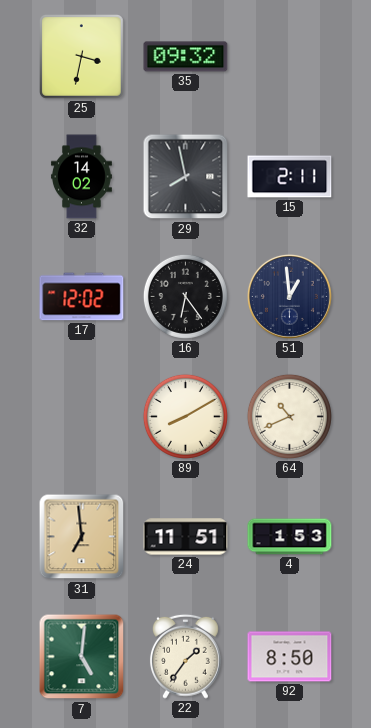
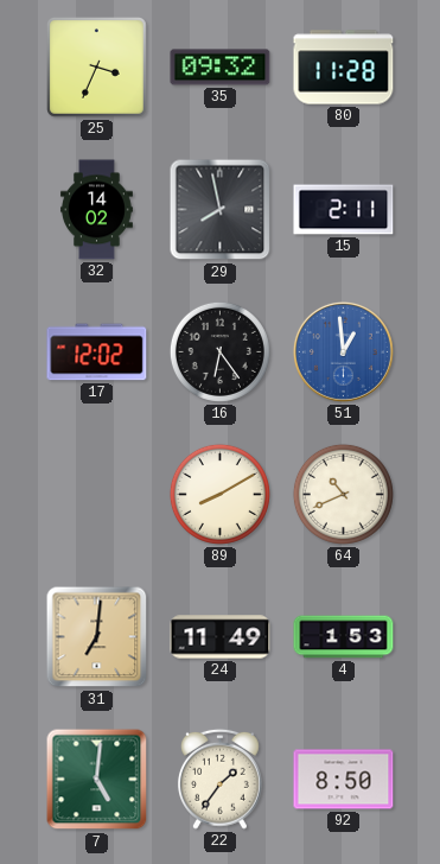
25: 3:32 -> 3:34 (97, 68)
80: none -> 11:28 (344, 68)
51 dial: navy -> blue (343, 351)
31: 6:59 -> 7:01 (97, 637)
24: 11:51 -> 11:49 (221, 637)
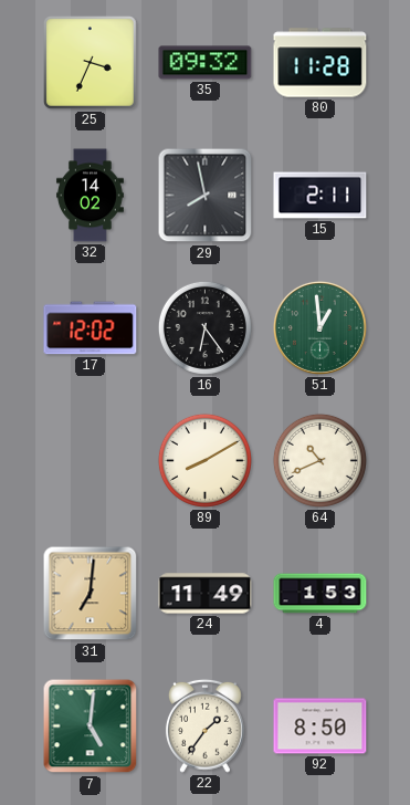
51 dial: blue -> green (319, 327)
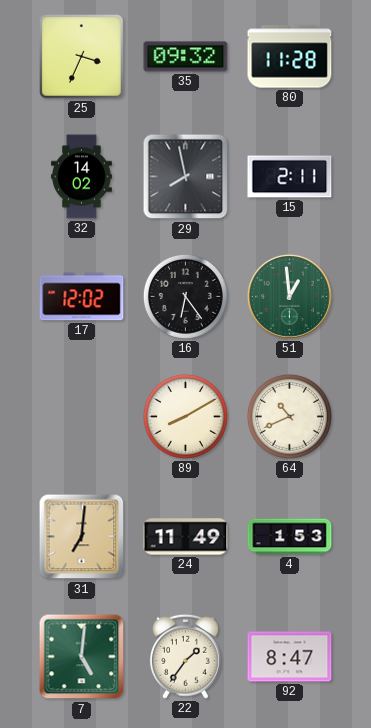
92: 8:50 -> 8:47 (290, 657)
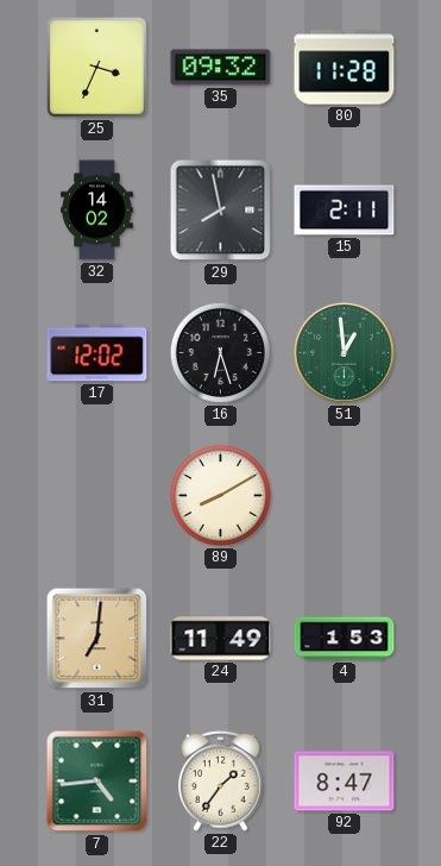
16: 6:24 -> 6:27 (220, 352)
64: 10:41 -> none (289, 416)
7: 5:01 -> 4:44 (97, 782)
